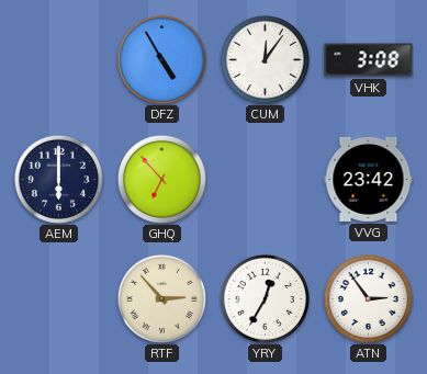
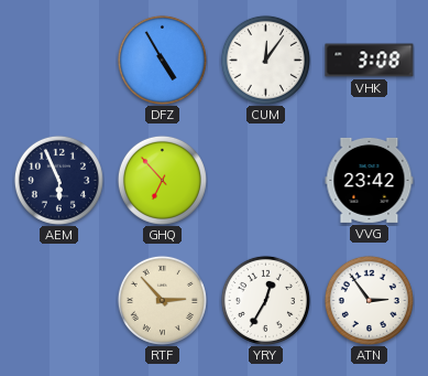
AEM: 6:00 -> 5:56 (58, 180)
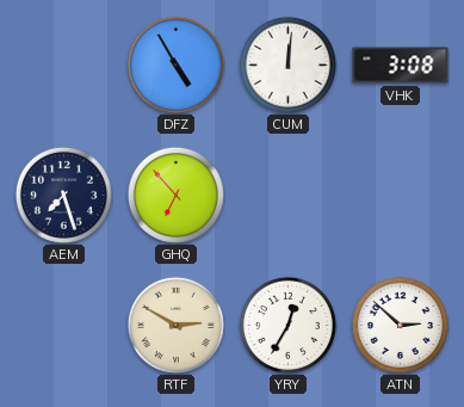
CUM: 12:06 -> 12:01 (287, 64)
AEM: 5:56 -> 7:27 (63, 195)
VVG: 23:42 -> none (370, 180)
RTF: 2:53 -> 2:50 (175, 325)
ATN: 2:54 -> 2:52 (400, 325)
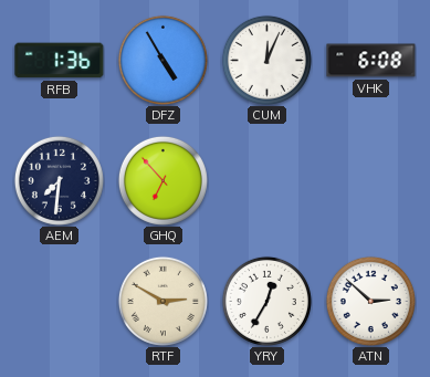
RFB: none -> 1:36 (60, 61)
CUM: 12:01 -> 12:04 (266, 60)
VHK: 3:08 -> 6:08 (371, 61)
AEM: 7:27 -> 7:31 (59, 180)
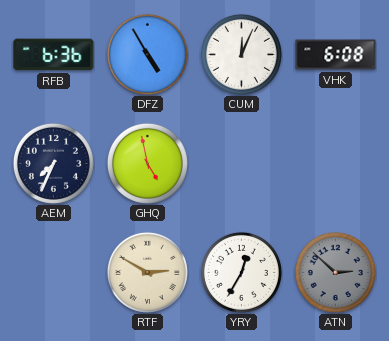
RFB: 1:36 -> 6:36 (54, 55)
AEM: 7:31 -> 7:34 (53, 163)
GHQ: 6:53 -> 4:58 (147, 163)
ATN dial: white -> grey (335, 272)
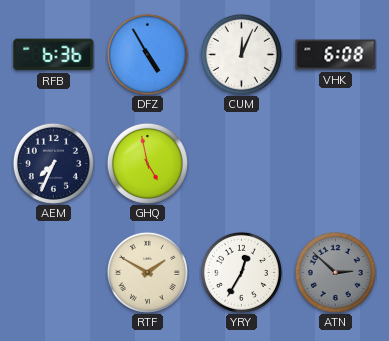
RTF: 2:50 -> 1:50 (147, 272)
